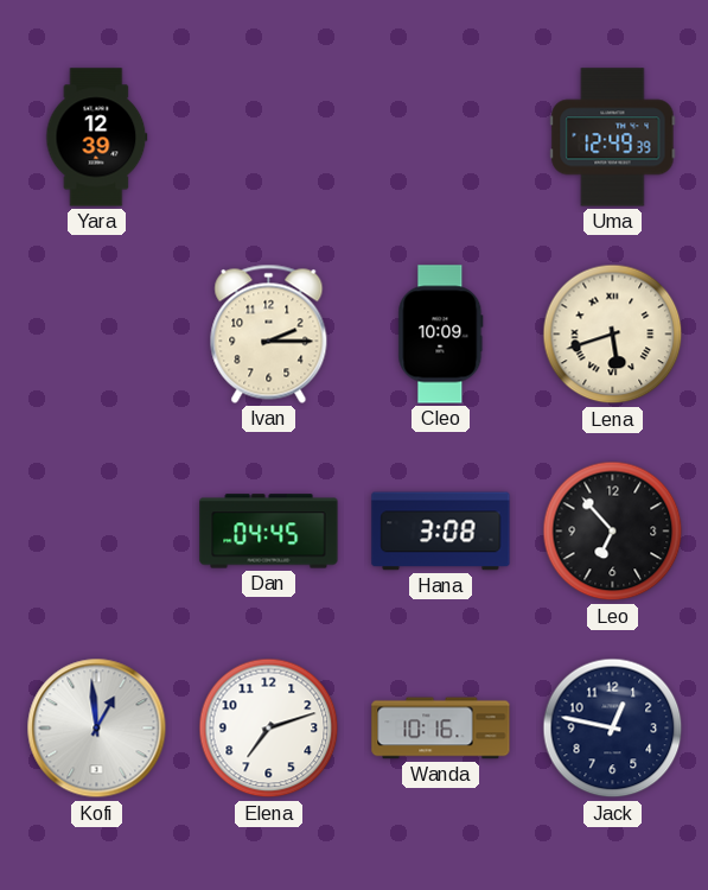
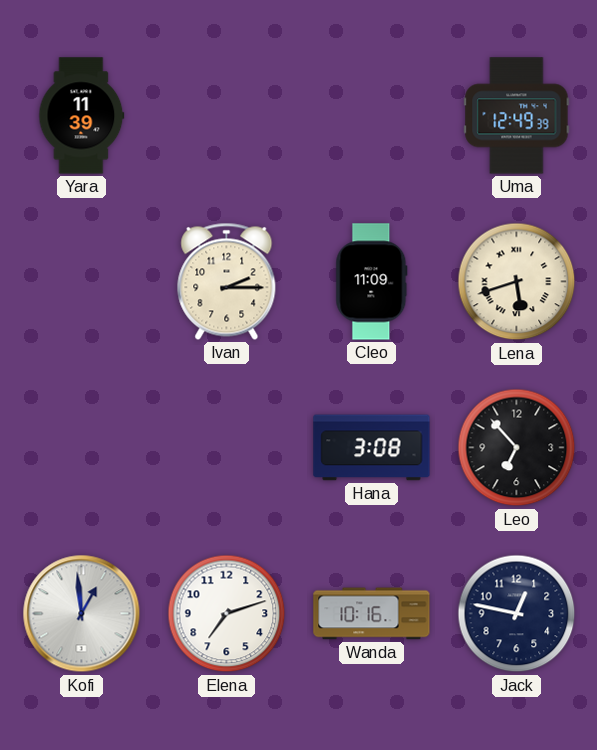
Yara: 12:39 -> 11:39 (82, 116)
Cleo: 10:09 -> 11:09 (372, 282)
Dan: 04:45 -> none (269, 532)
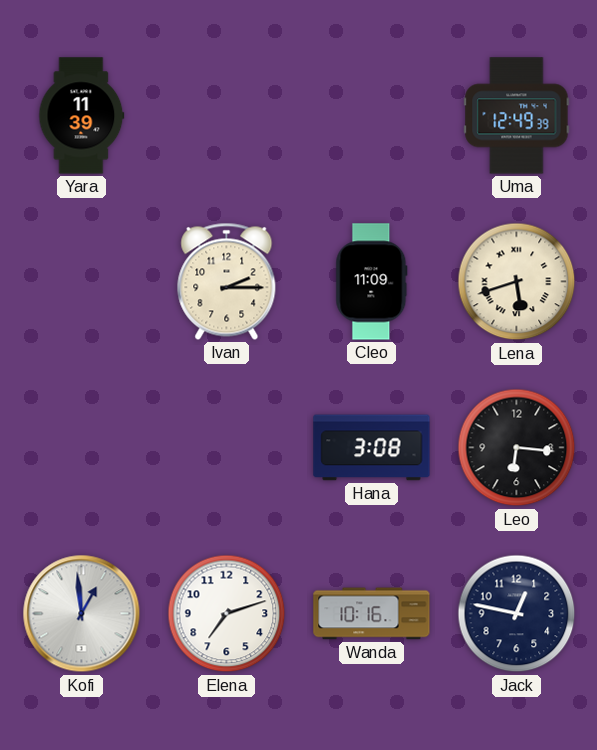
Leo: 6:53 -> 6:16 (517, 448)
